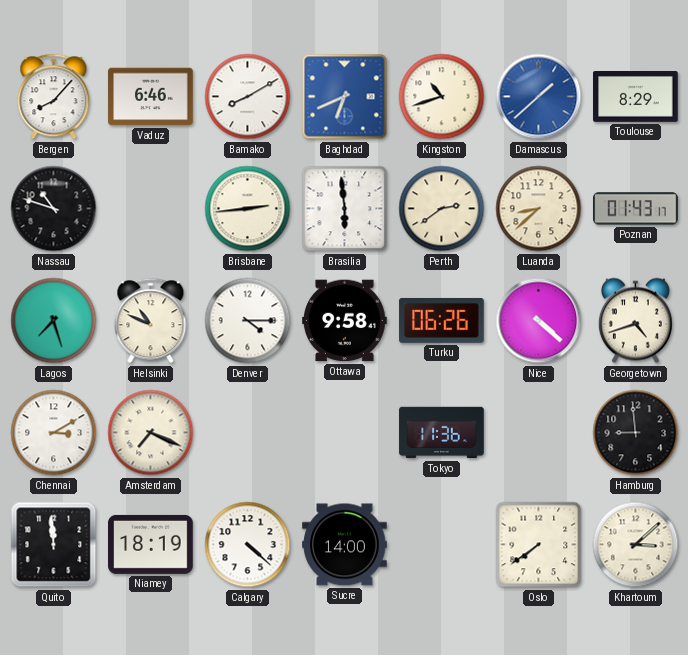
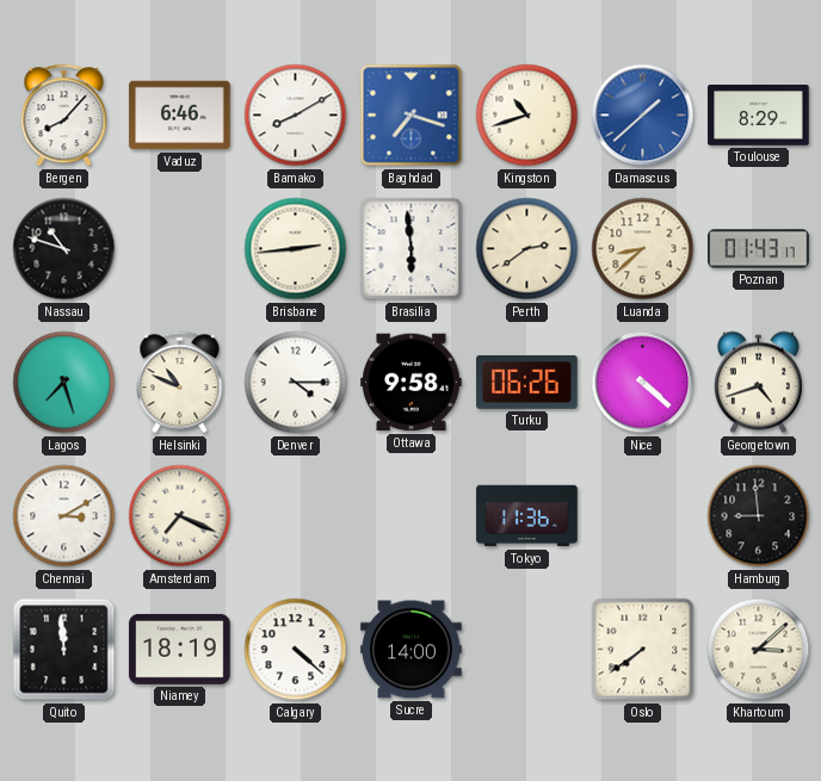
Baghdad: 6:41 -> 7:18 (412, 116)
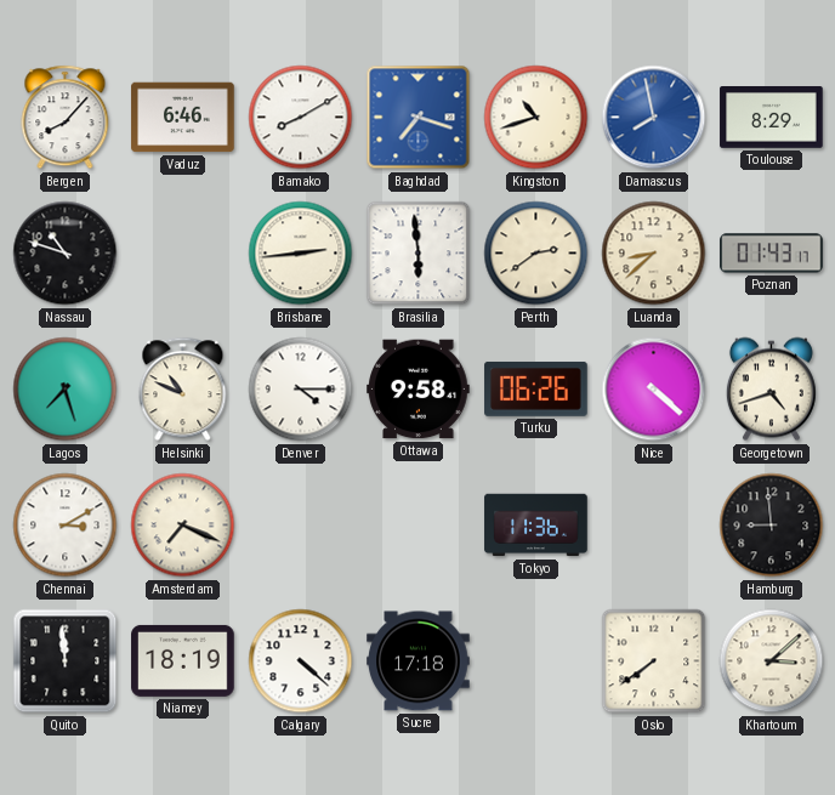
Damascus: 1:38 -> 7:58 (654, 118)
Sucre: 14:00 -> 17:18 (419, 661)
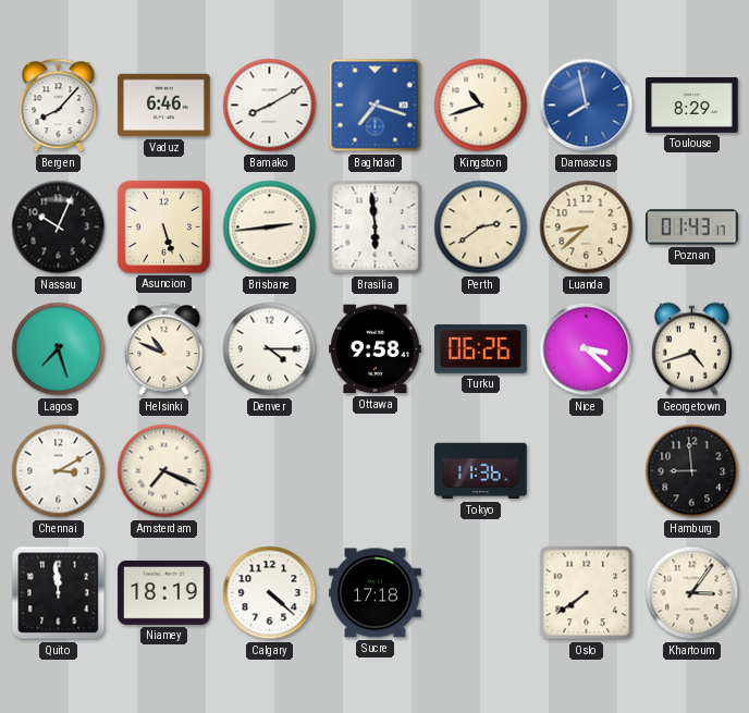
Nassau: 10:48 -> 10:04 (59, 228)
Asuncion: none -> 5:27 (163, 226)
Nice: 4:22 -> 3:22 (587, 349)
Khartoum: 3:08 -> 3:06 (692, 593)
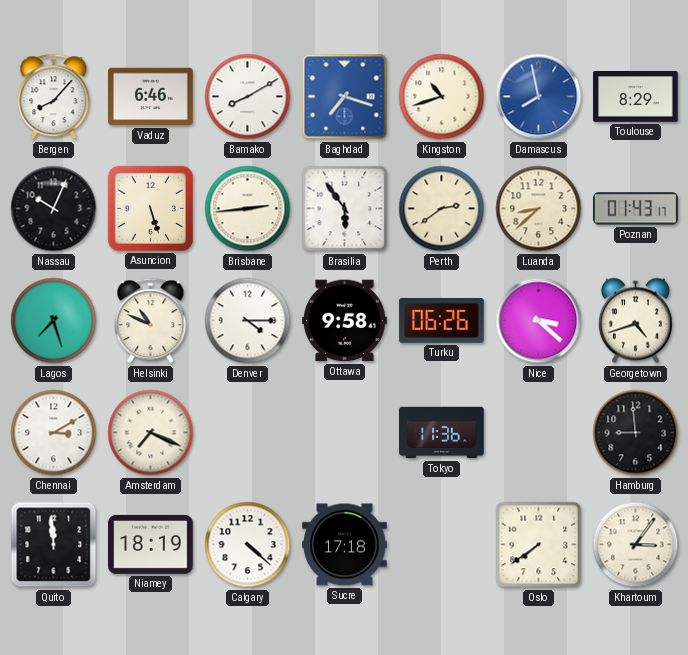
Brasilia: 5:59 -> 5:54 (345, 209)
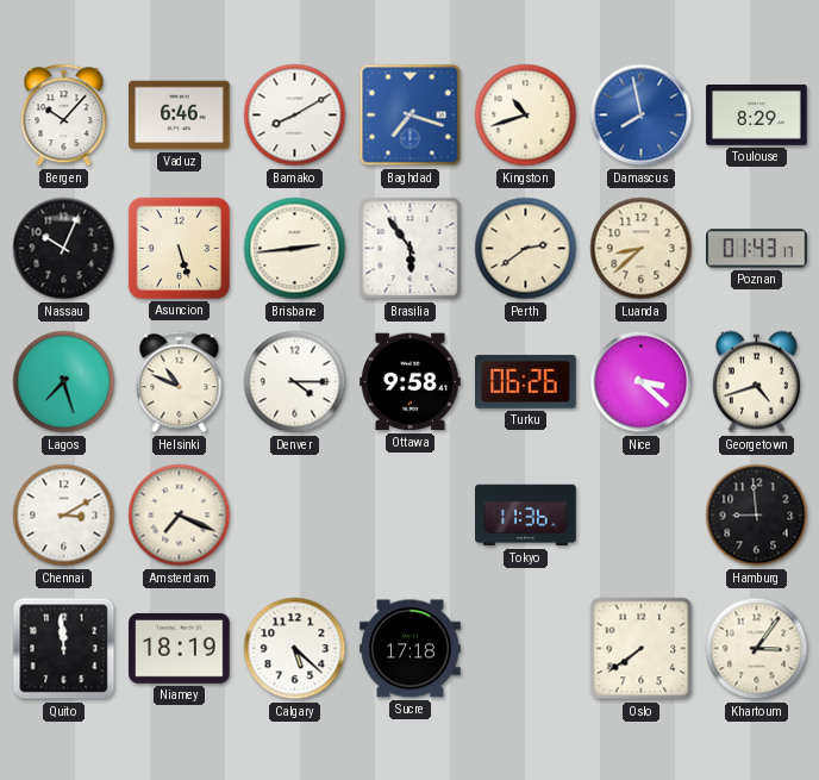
Bergen: 8:07 -> 10:07 (64, 116)
Calgary: 4:22 -> 5:22 (295, 649)
